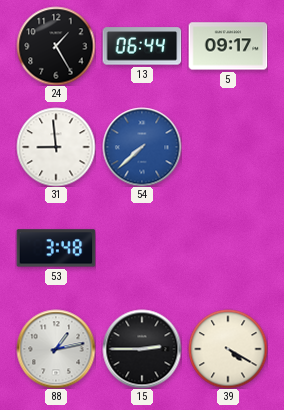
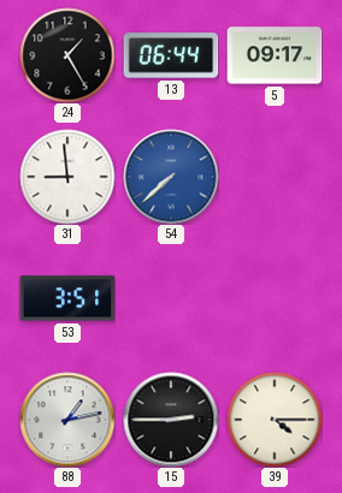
53: 3:48 -> 3:51 (67, 298)
39: 4:20 -> 4:15 (275, 420)
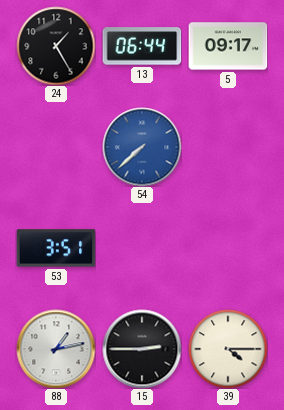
31: 8:59 -> none (67, 177)
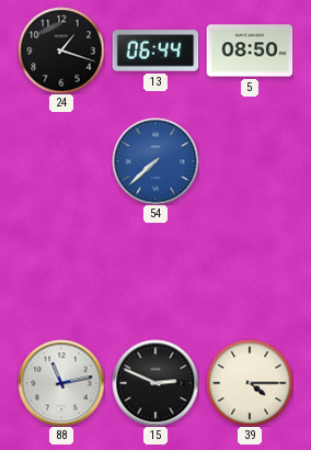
24: 1:25 -> 1:18 (61, 50)
5: 09:17 -> 08:50 (250, 50)
53: 3:51 -> none (56, 248)
88: 1:13 -> 11:13 (61, 383)
15: 2:45 -> 2:49 (155, 383)
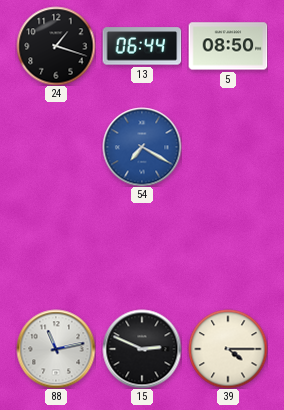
54: 7:38 -> 7:20 (142, 147)
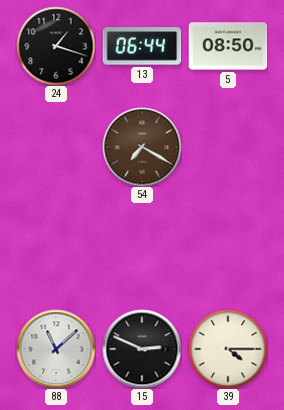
54 dial: blue -> brown (142, 147)
88: 11:13 -> 11:08 (56, 349)
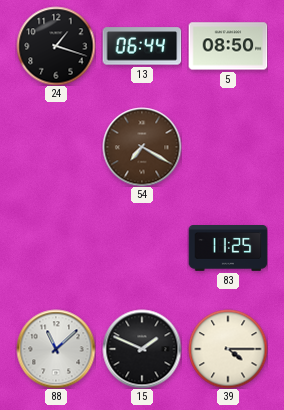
83: none -> 11:25 (228, 248)
15: 2:49 -> 1:49 (142, 349)
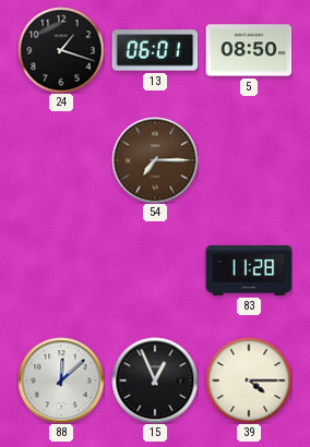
13: 06:44 -> 06:01 (155, 50)
54: 7:20 -> 7:15 (155, 160)
83: 11:25 -> 11:28 (249, 270)
88: 11:08 -> 12:08 (61, 380)
15: 1:49 -> 12:56 (155, 380)
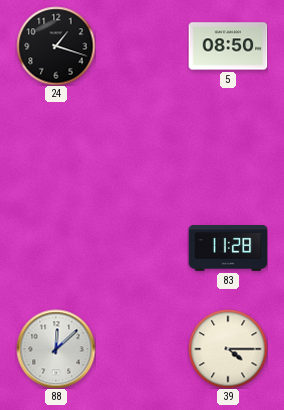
13: 06:01 -> none (155, 50)
54: 7:15 -> none (155, 160)
15: 12:56 -> none (155, 380)
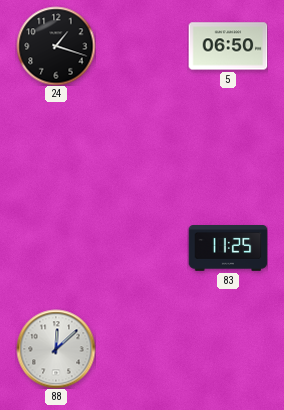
5: 08:50 -> 06:50 (228, 46)
83: 11:28 -> 11:25 (228, 248)
39: 4:15 -> none (228, 349)
